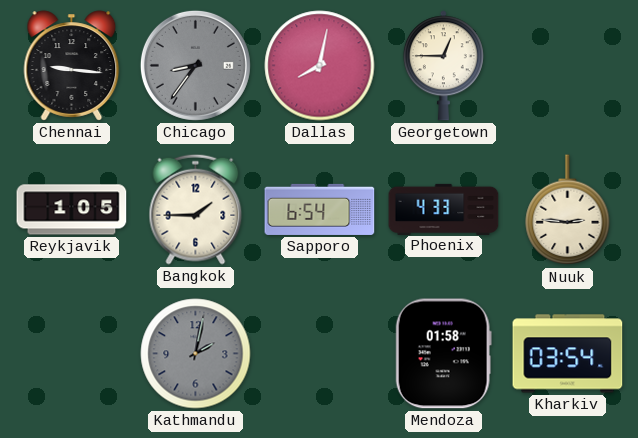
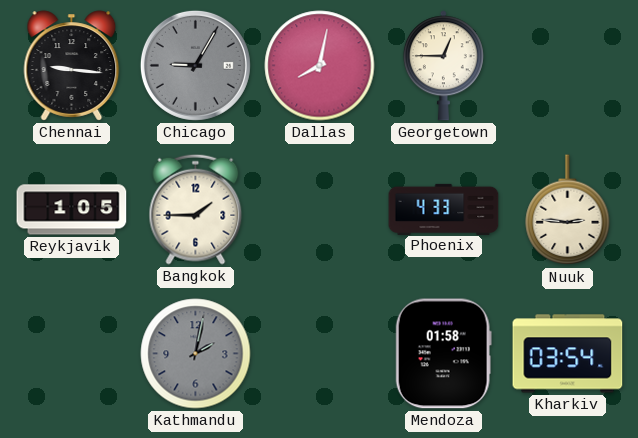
Chicago: 8:36 -> 9:05 (195, 65)
Sapporo: 6:54 -> none (320, 209)
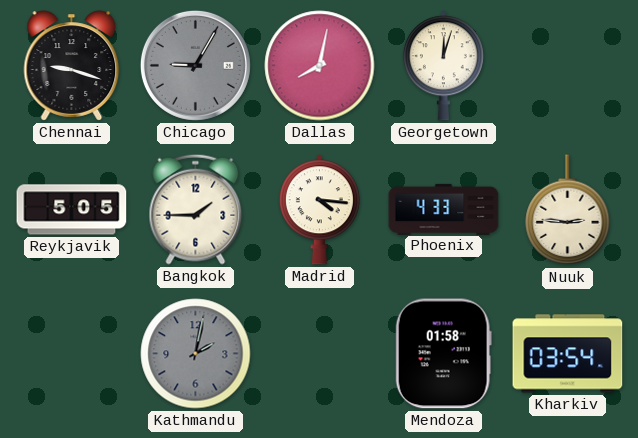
Chennai: 9:16 -> 9:18 (72, 66)
Georgetown: 12:45 -> 12:03 (443, 66)
Reykjavik: 1:05 -> 5:05 (72, 210)
Madrid: none -> 4:16 (319, 210)
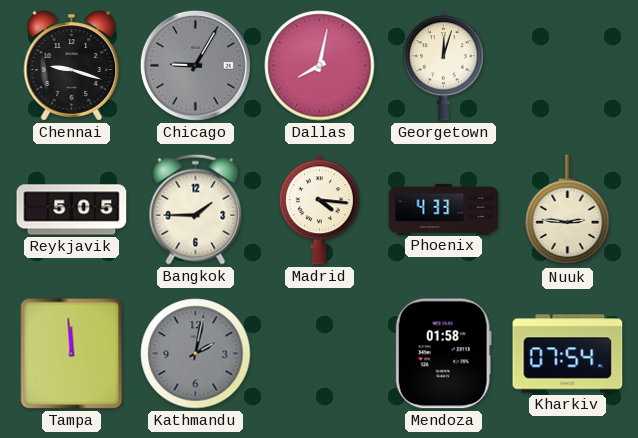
Tampa: none -> 11:59 (72, 354)
Kharkiv: 03:54 -> 07:54 (568, 354)
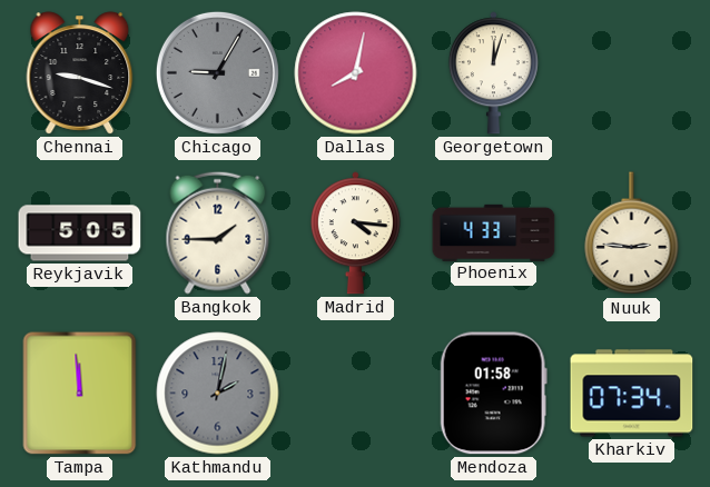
Kharkiv: 07:54 -> 07:34 (632, 394)
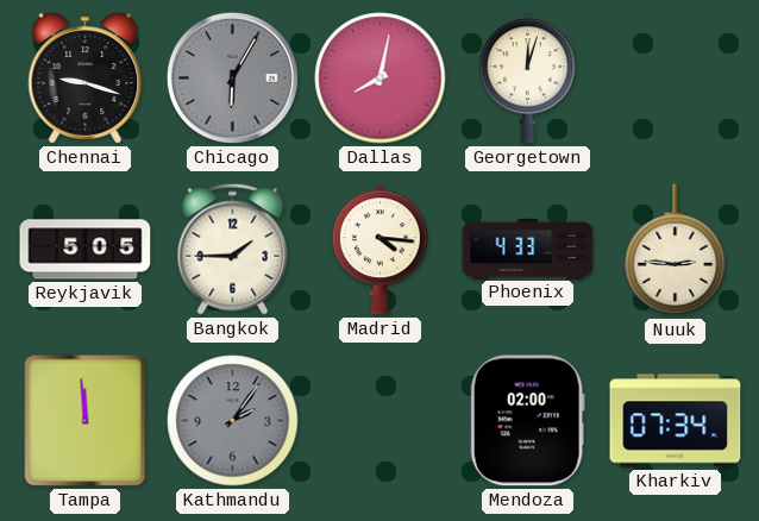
Chicago: 9:05 -> 6:05 (232, 77)
Kathmandu: 2:02 -> 2:06 (233, 421)
Mendoza: 01:58 -> 02:00 (527, 421)
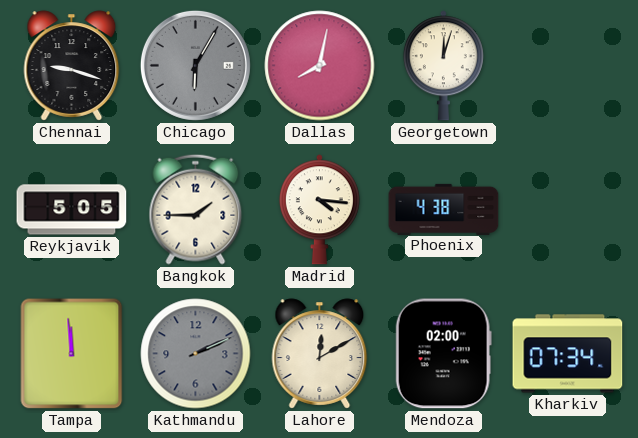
Phoenix: 4:33 -> 4:38 (444, 209)
Nuuk: 2:46 -> none (676, 250)
Kathmandu: 2:06 -> 2:11 (196, 354)
Lahore: none -> 12:10 (320, 354)
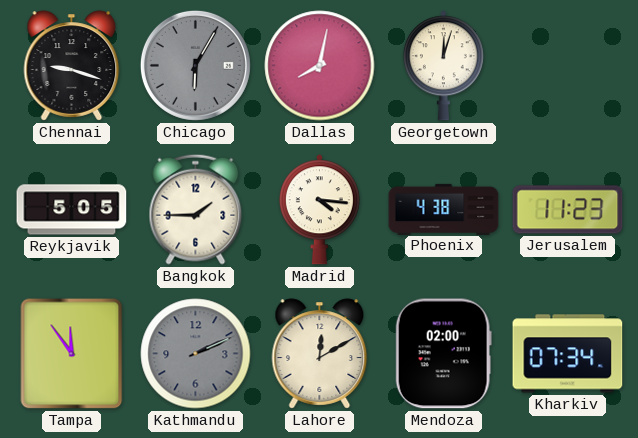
Jerusalem: none -> 11:23 (568, 210)
Tampa: 11:59 -> 11:54 (72, 354)
